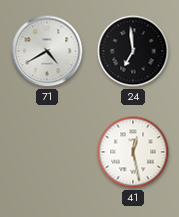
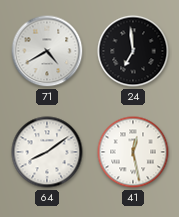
64: none -> 8:09 (47, 152)
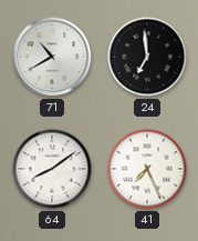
71: 4:40 -> 10:40 (52, 57)
41: 12:28 -> 7:26 (147, 169)
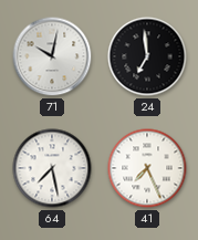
71: 10:40 -> 10:02 (52, 56)
64: 8:09 -> 7:28 (52, 168)
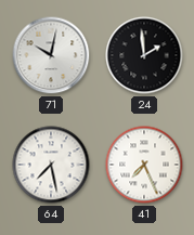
24: 6:59 -> 1:59 (144, 55)
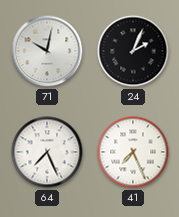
24: 1:59 -> 2:04 (133, 51)
64: 7:28 -> 7:26 (47, 152)
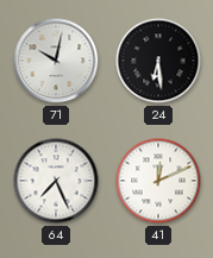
24: 2:04 -> 6:29 (158, 61)
41: 7:26 -> 12:11 (158, 181)
